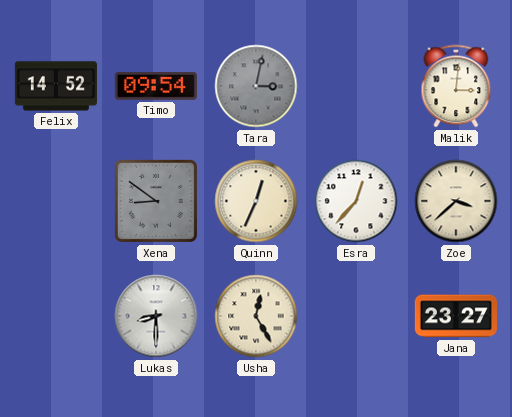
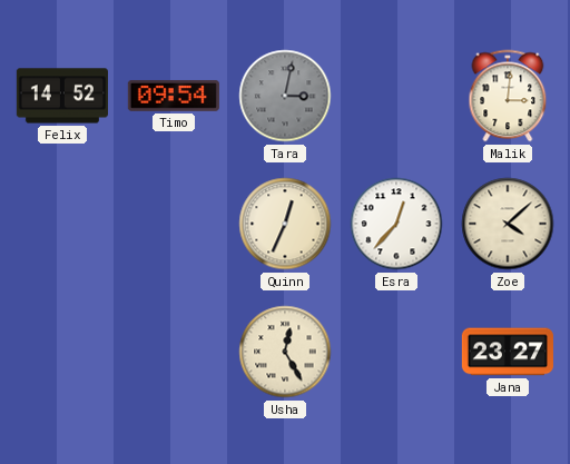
Xena: 8:51 -> none (156, 201)
Zoe: 3:38 -> 4:08 (508, 224)
Lukas: 8:30 -> none (156, 316)
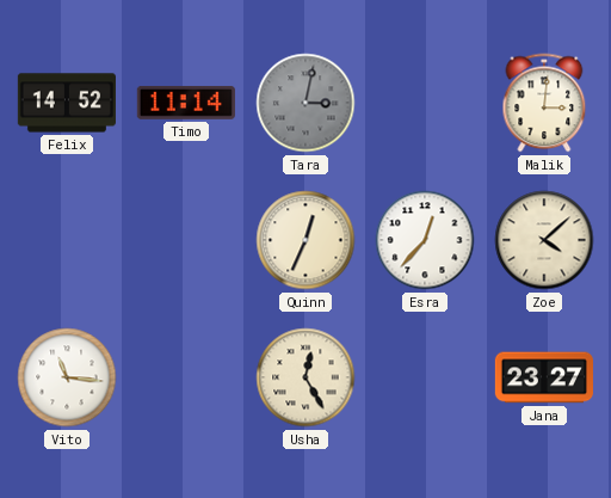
Timo: 09:54 -> 11:14 (186, 103)
Vito: none -> 11:16 (67, 377)
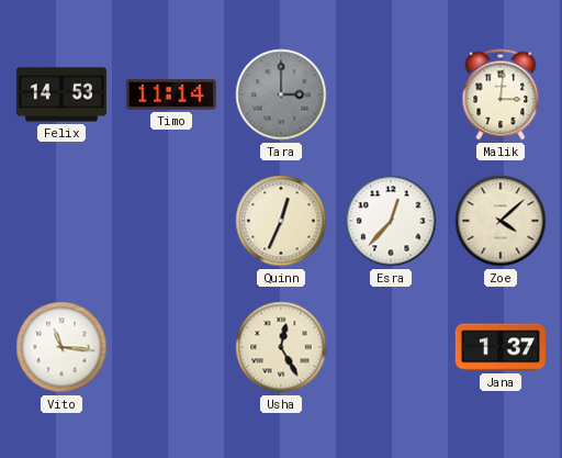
Felix: 14:52 -> 14:53 (61, 94)
Tara: 3:02 -> 3:00 (281, 94)
Jana: 23:27 -> 1:37 (501, 347)
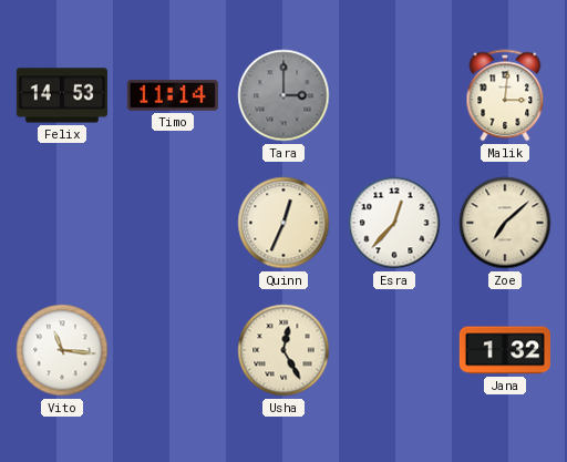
Zoe: 4:08 -> 7:08 (505, 223)
Jana: 1:37 -> 1:32 (505, 350)
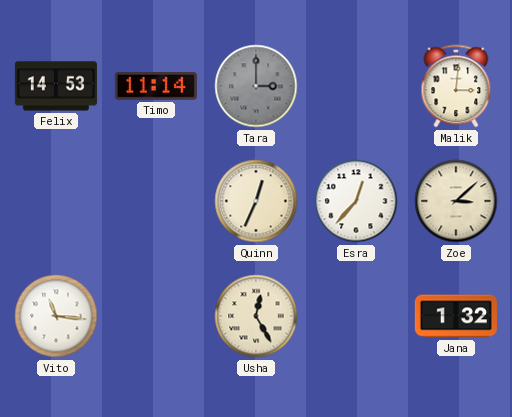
Zoe: 7:08 -> 3:08 (456, 201)
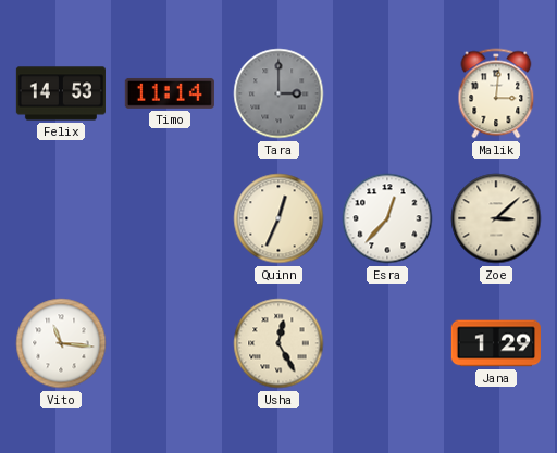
Jana: 1:32 -> 1:29 (496, 343)
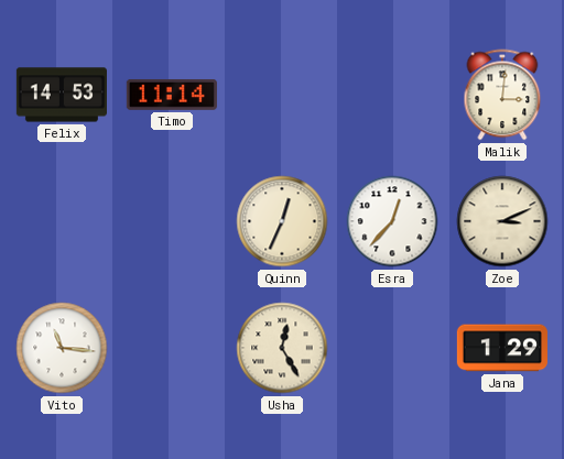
Tara: 3:00 -> none (278, 93)
Zoe: 3:08 -> 3:11 (502, 221)
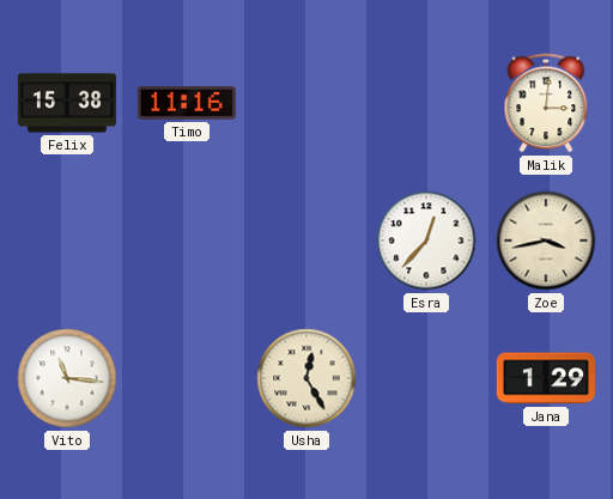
Felix: 14:53 -> 15:38 (67, 103)
Timo: 11:14 -> 11:16 (187, 103)
Quinn: 12:34 -> none (282, 221)
Zoe: 3:11 -> 3:43 (546, 241)
